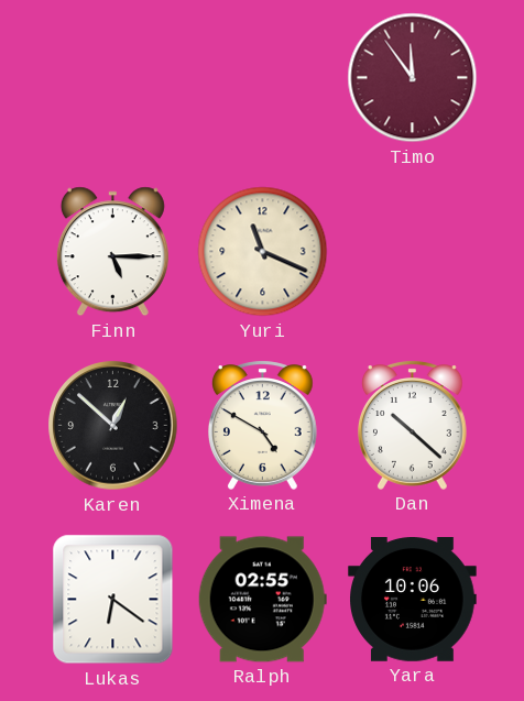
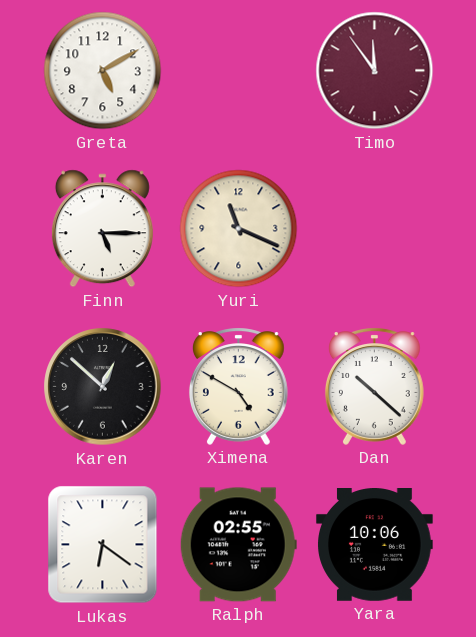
Greta: none -> 5:10 (103, 71)
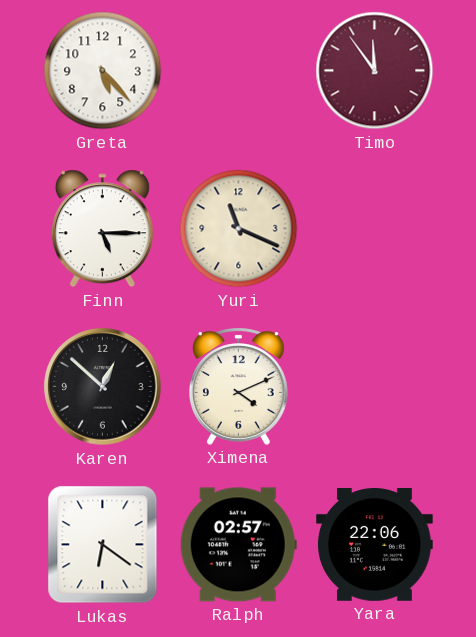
Greta: 5:10 -> 5:23 (103, 71)
Ximena: 4:50 -> 4:11 (238, 386)
Dan: 10:22 -> none (374, 386)
Ralph: 02:55 -> 02:57 (238, 545)
Yara: 10:06 -> 22:06 (375, 545)
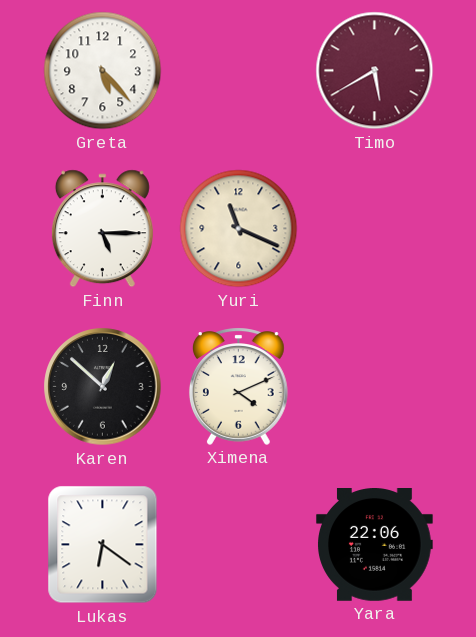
Timo: 11:54 -> 5:40 (375, 71)
Ralph: 02:57 -> none (238, 545)
